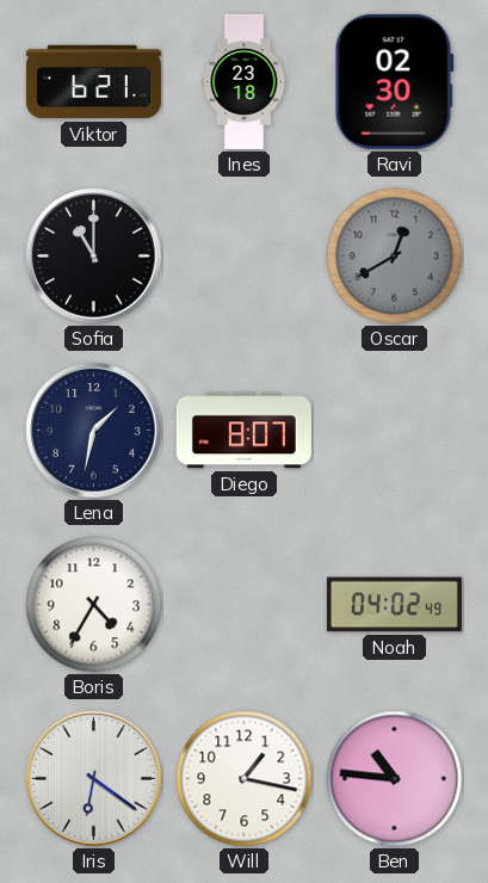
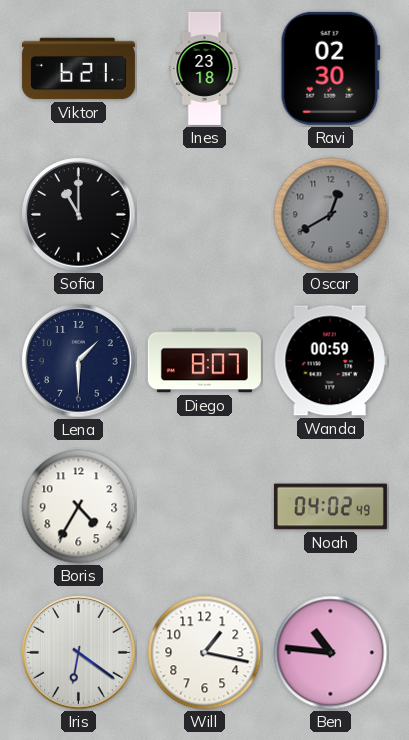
Lena: 1:32 -> 1:30 (79, 361)
Wanda: none -> 00:59 (330, 361)
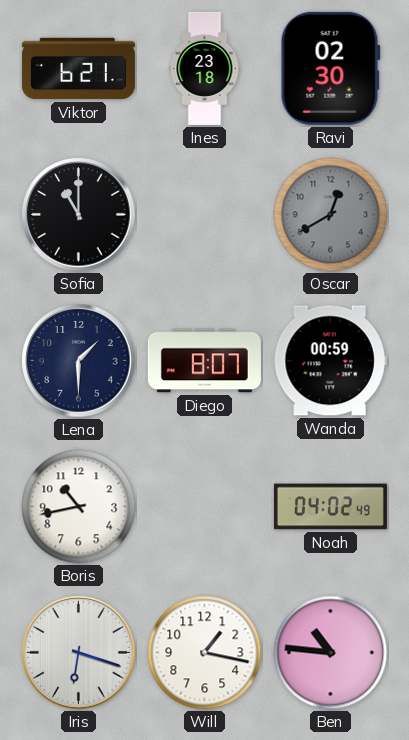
Boris: 4:35 -> 10:43 (79, 507)
Iris: 6:21 -> 6:18 (79, 653)
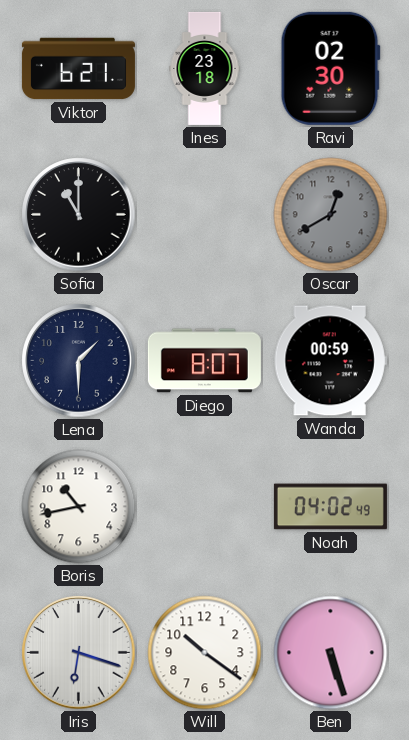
Will: 1:17 -> 10:21 (205, 653)
Ben: 10:46 -> 5:27 (331, 653)
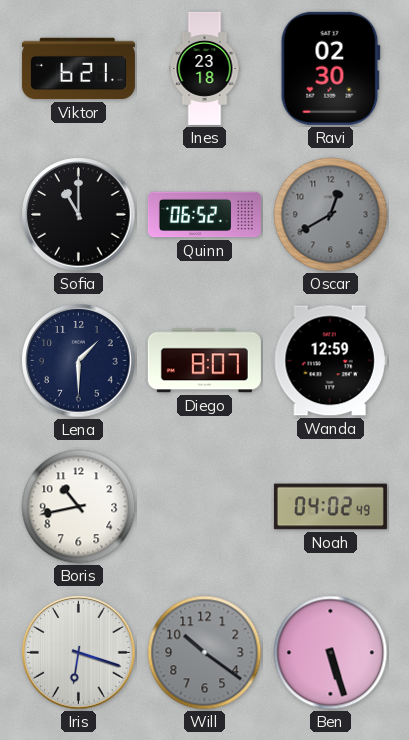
Quinn: none -> 06:52 (204, 215)
Wanda: 00:59 -> 12:59 (330, 361)
Will dial: white -> grey (205, 653)
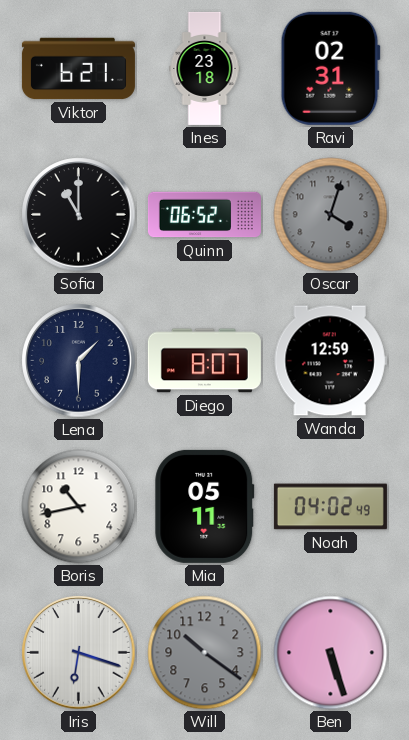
Ravi: 02:30 -> 02:31 (330, 68)
Oscar: 12:40 -> 4:03 (331, 215)
Mia: none -> 05:11 (205, 506)
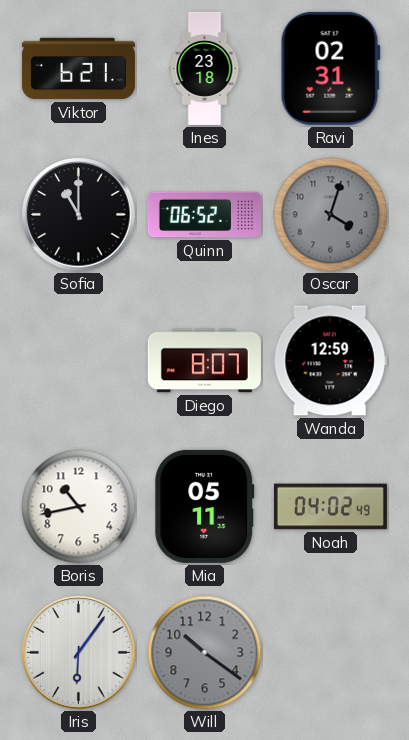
Lena: 1:30 -> none (79, 361)
Iris: 6:18 -> 6:06 (79, 653)
Ben: 5:27 -> none (331, 653)
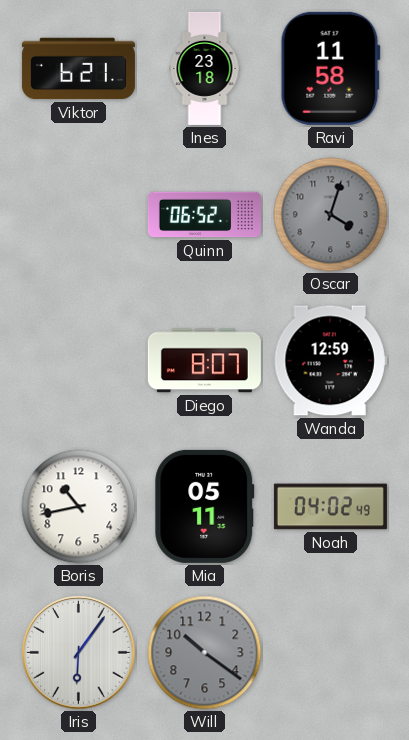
Ravi: 02:31 -> 11:58 (330, 68)
Sofia: 11:00 -> none (79, 215)
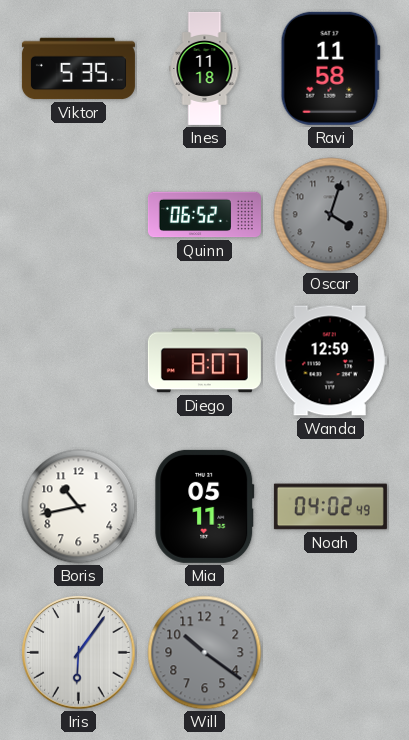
Viktor: 6:21 -> 5:35 (78, 69)
Ines: 23:18 -> 11:18 (205, 68)
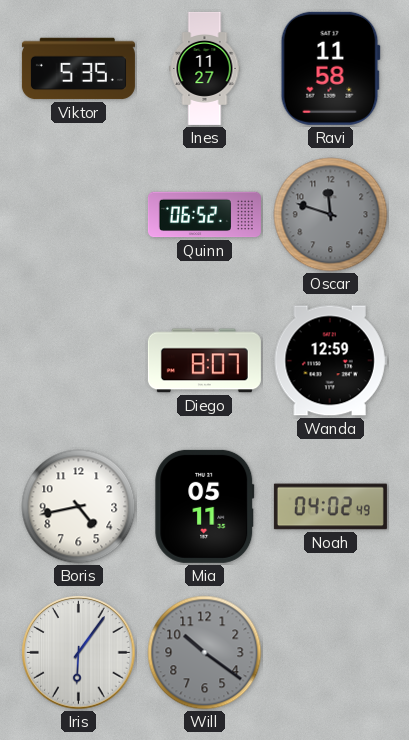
Ines: 11:18 -> 11:27 (205, 68)
Oscar: 4:03 -> 11:48 (331, 215)
Boris: 10:43 -> 4:43 (79, 507)
